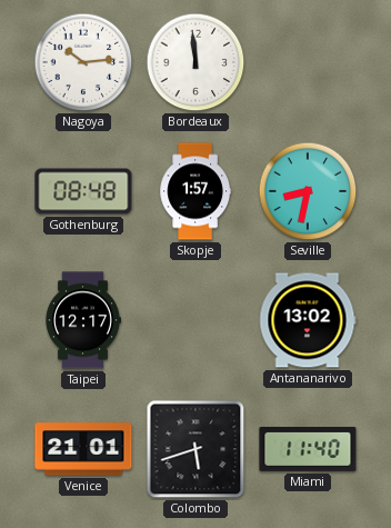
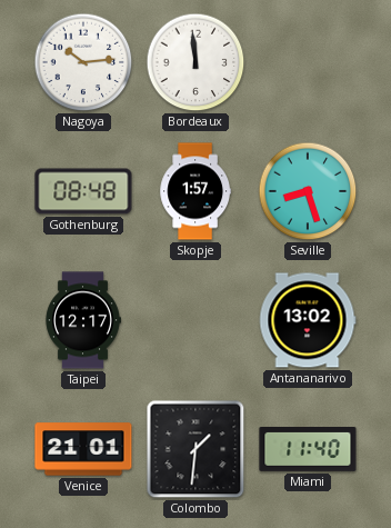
Seville: 8:32 -> 8:27 (308, 191)
Colombo: 5:42 -> 1:31 (195, 449)
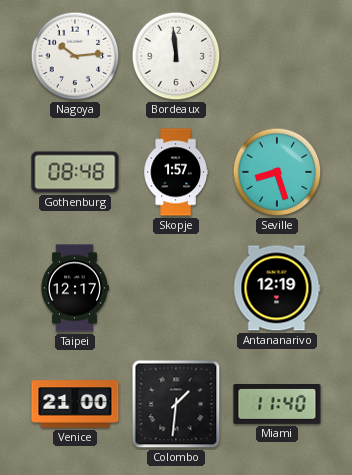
Antananarivo: 13:02 -> 12:19 (277, 288)
Venice: 21:01 -> 21:00 (75, 404)
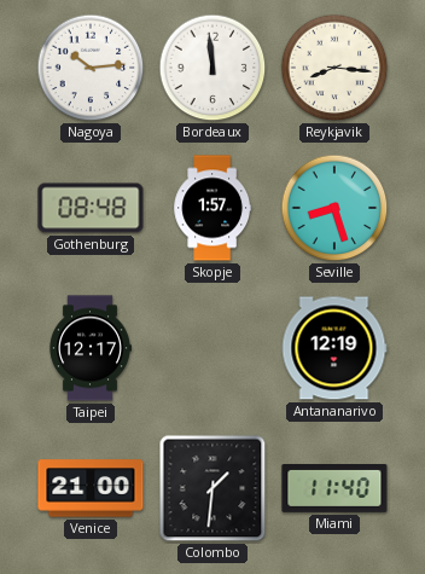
Reykjavik: none -> 8:16 (334, 68)
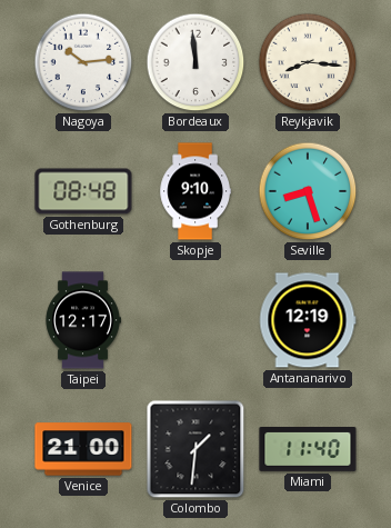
Skopje: 1:57 -> 9:10 (194, 191)
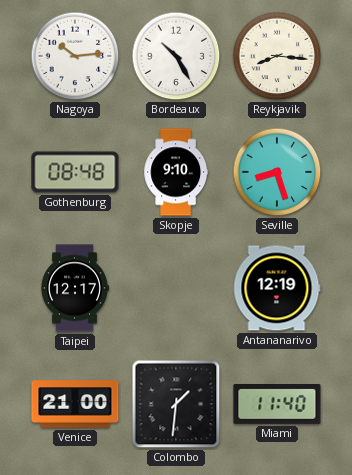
Bordeaux: 11:59 -> 10:25 (176, 56)
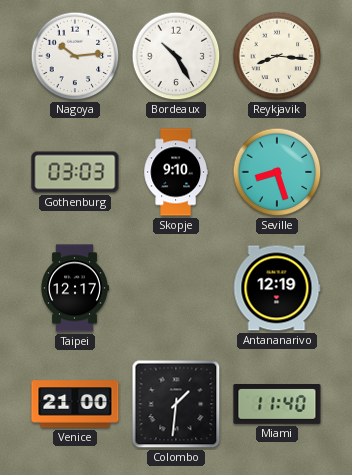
Gothenburg: 08:48 -> 03:03 (75, 172)
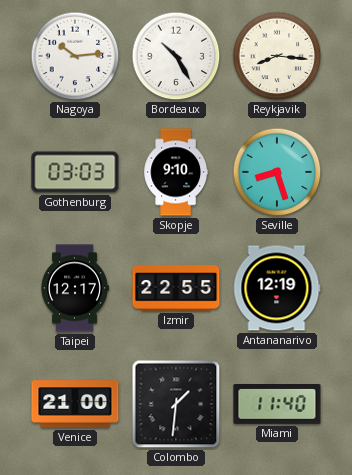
Izmir: none -> 22:55 (176, 288)
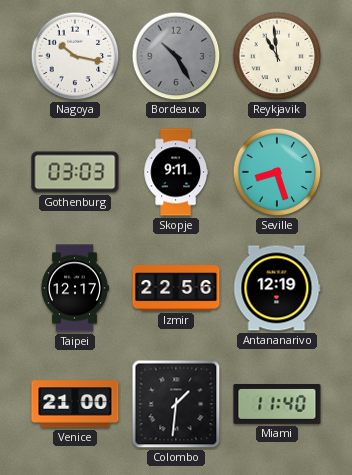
Nagoya: 10:14 -> 10:17 (75, 56)
Bordeaux dial: white -> grey (176, 56)
Reykjavik: 8:16 -> 10:59 (277, 56)
Skopje: 9:10 -> 9:11 (175, 172)
Izmir: 22:55 -> 22:56 (176, 288)
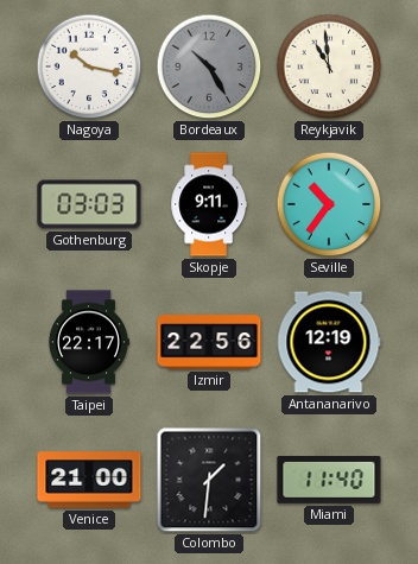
Seville: 8:27 -> 10:36 (329, 204)
Taipei: 12:17 -> 22:17 (89, 342)
